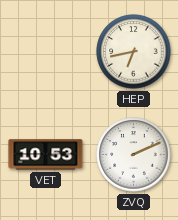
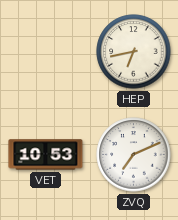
ZVQ: 2:11 -> 7:11 (134, 155)
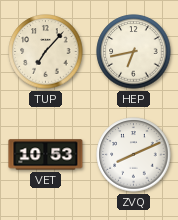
TUP: none -> 7:07 (46, 52)
ZVQ: 7:11 -> 8:11 (134, 155)
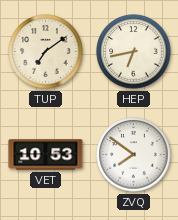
TUP: 7:07 -> 7:09 (46, 52)
ZVQ: 8:11 -> 7:51 (134, 155)
